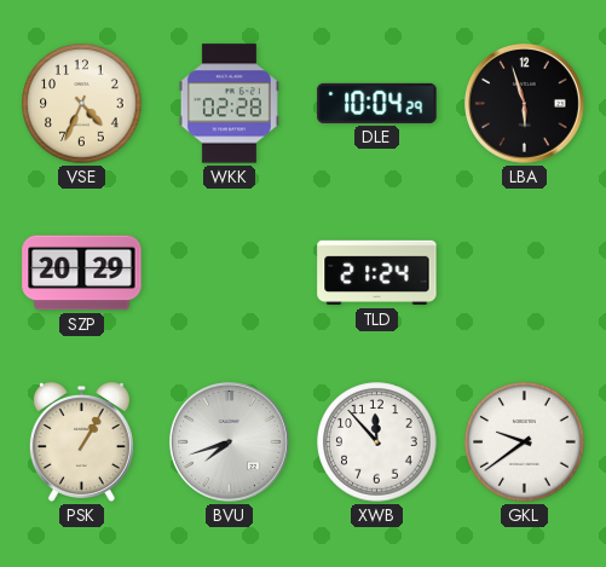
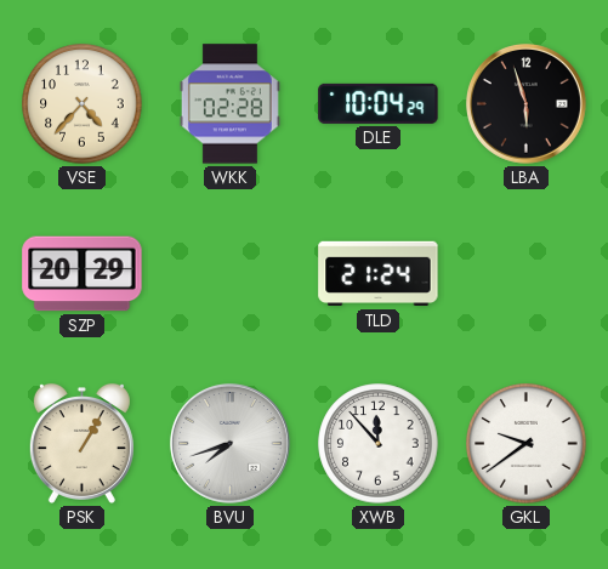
VSE: 4:34 -> 4:37 (83, 104)
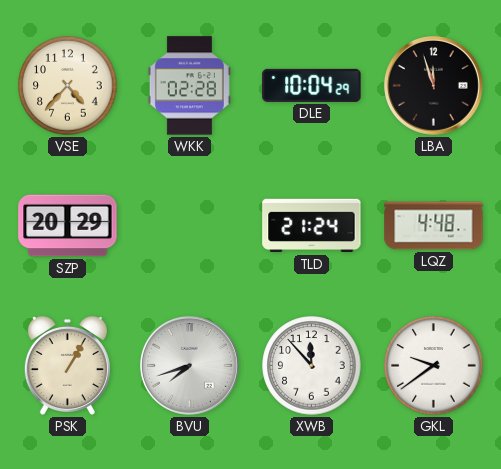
LBA: 5:57 -> 11:57 (433, 85)
LQZ: none -> 4:48 (434, 226)
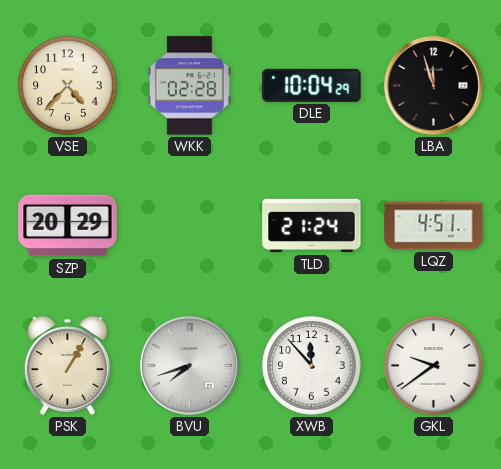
LQZ: 4:48 -> 4:51 (434, 226)
